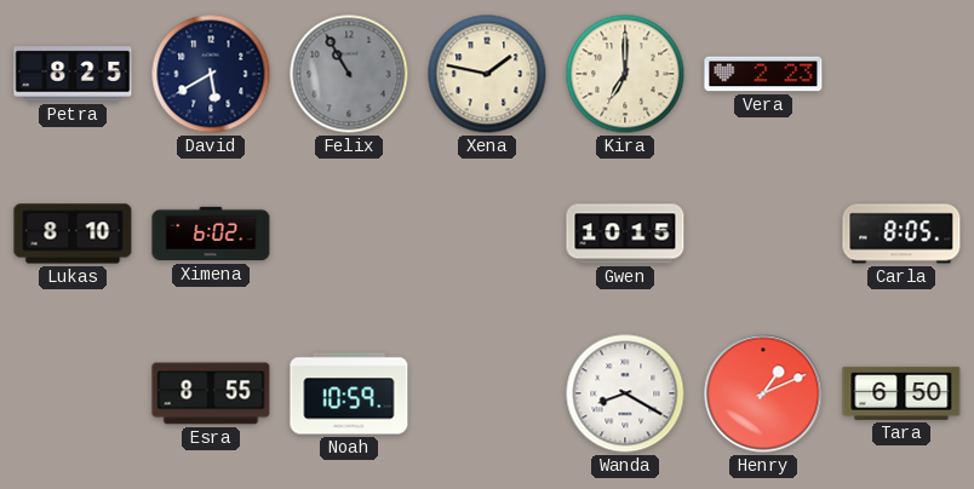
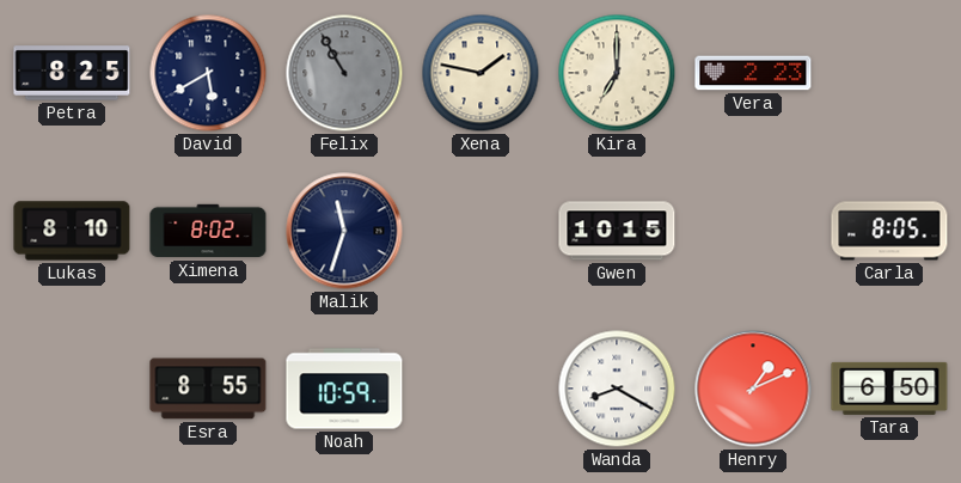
Ximena: 6:02 -> 8:02 (208, 231)
Malik: none -> 11:33 (344, 231)
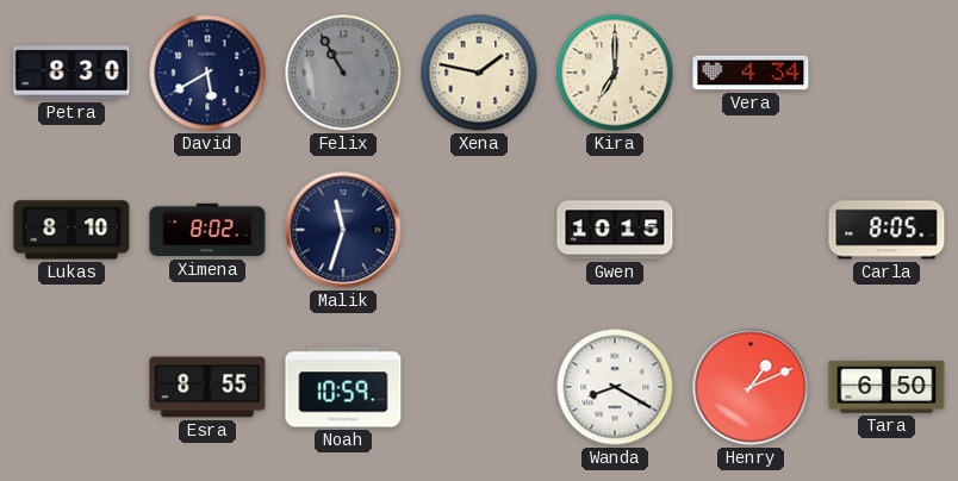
Petra: 8:25 -> 8:30 (71, 73)
Vera: 2:23 -> 4:34 (751, 73)
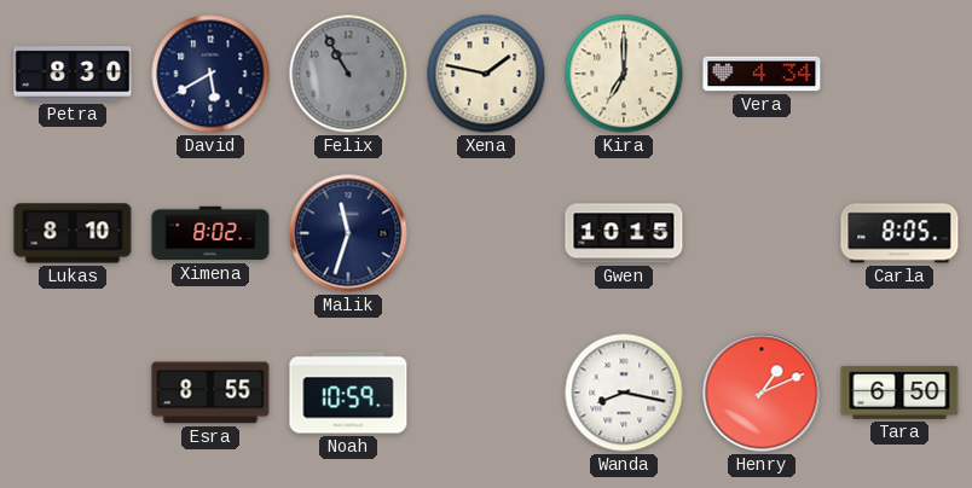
Wanda: 8:20 -> 8:17 (624, 393)
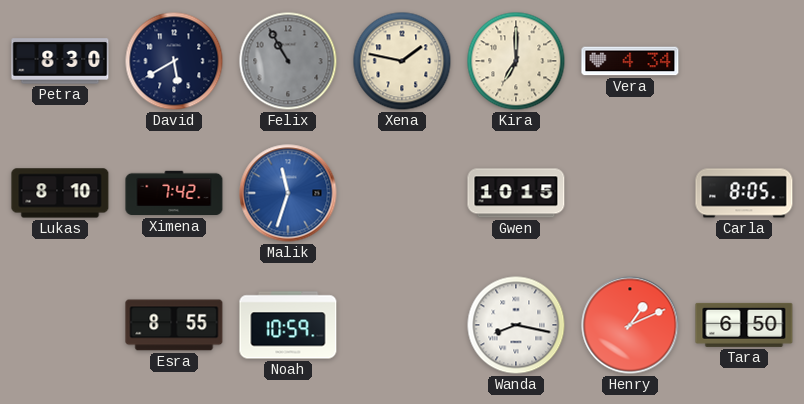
Ximena: 8:02 -> 7:42 (174, 193)
Malik dial: navy -> blue (288, 193)
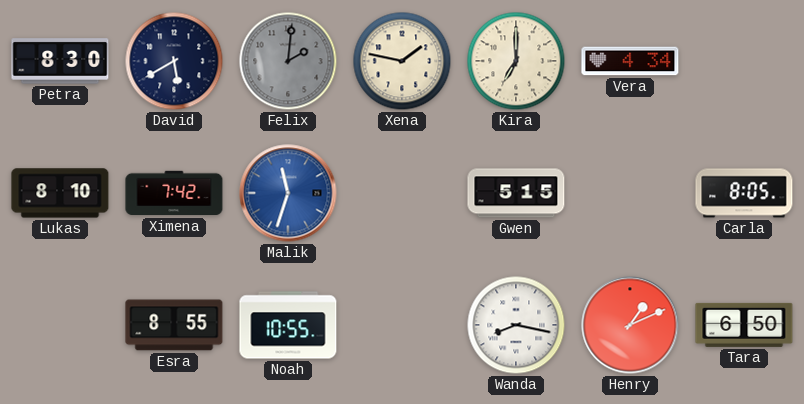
Felix: 10:55 -> 2:01 (288, 61)
Gwen: 10:15 -> 5:15 (516, 193)
Noah: 10:59 -> 10:55 (288, 325)
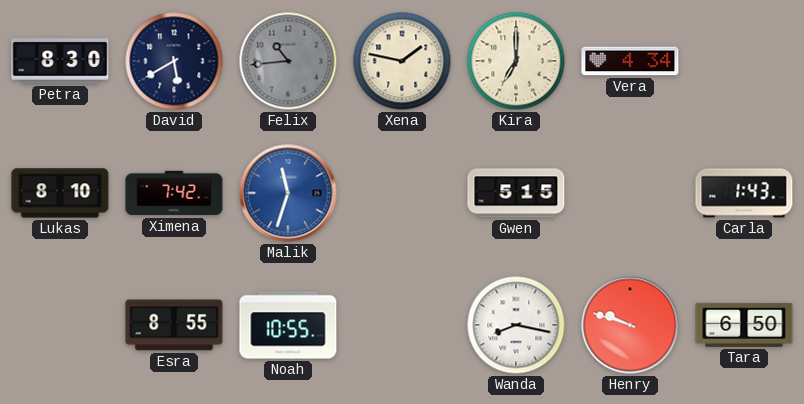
Felix: 2:01 -> 10:44 (288, 61)
Carla: 8:05 -> 1:43 (744, 193)
Henry: 1:11 -> 9:48 (630, 325)
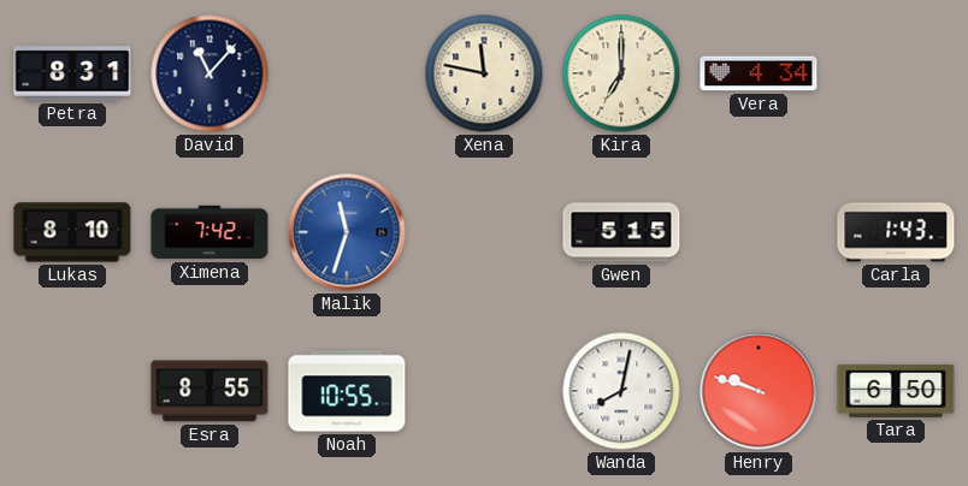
Petra: 8:30 -> 8:31 (72, 73)
David: 5:40 -> 11:07 (209, 73)
Felix: 10:44 -> none (288, 61)
Xena: 1:47 -> 11:47 (484, 73)
Wanda: 8:17 -> 8:02 (621, 391)
